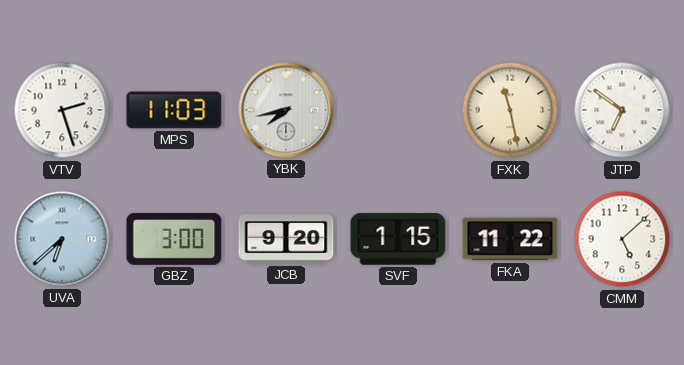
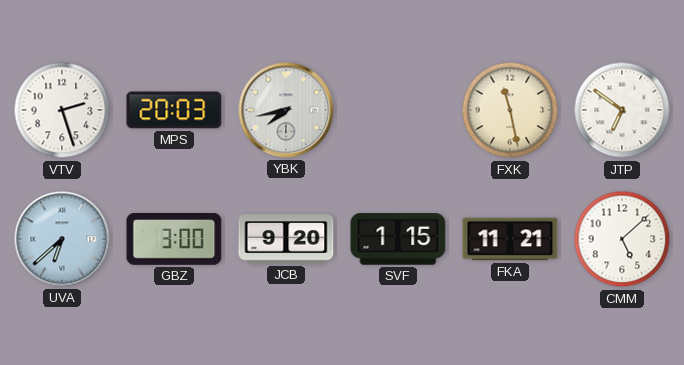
MPS: 11:03 -> 20:03 (174, 110)
FKA: 11:22 -> 11:21 (510, 239)
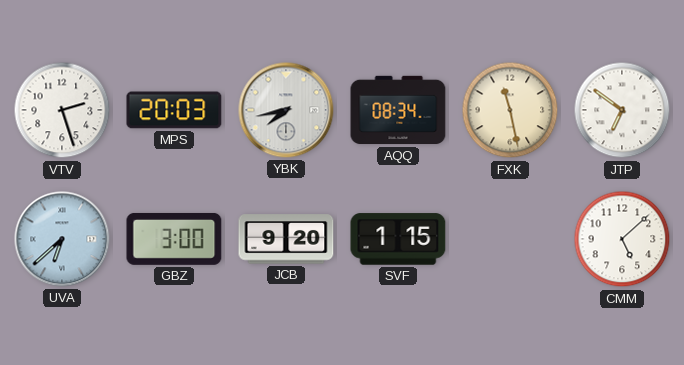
AQQ: none -> 08:34 (398, 110)
FKA: 11:21 -> none (510, 239)
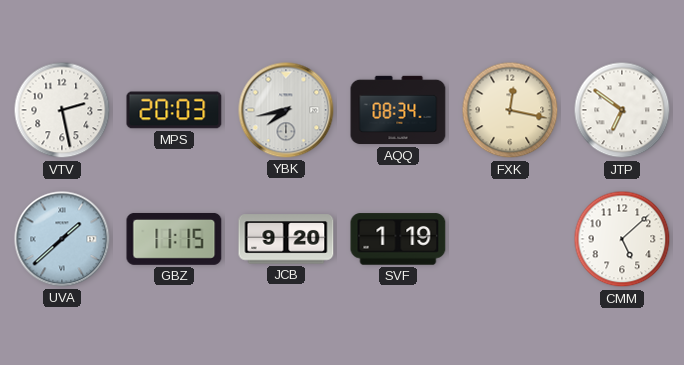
VTV: 2:27 -> 2:28 (62, 110)
FXK: 11:28 -> 12:17 (510, 110)
UVA: 6:38 -> 1:38 (62, 239)
GBZ: 3:00 -> 11:15 (174, 239)
SVF: 1:15 -> 1:19 (398, 239)
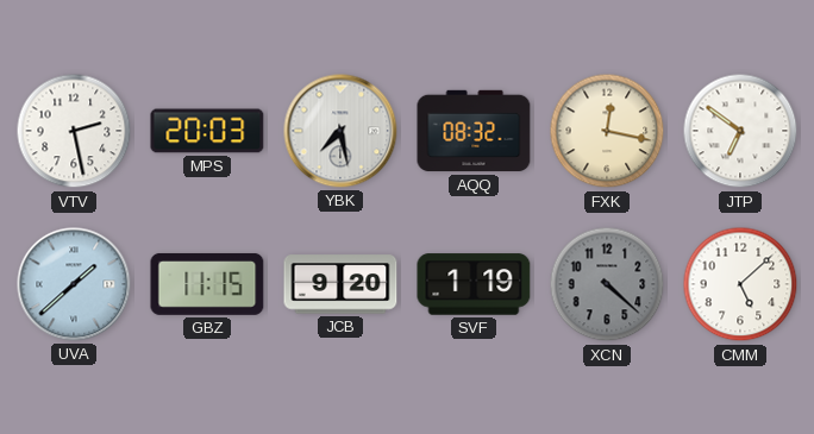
YBK: 7:43 -> 7:28 (340, 131)
AQQ: 08:34 -> 08:32 (474, 131)
XCN: none -> 4:22 (607, 284)
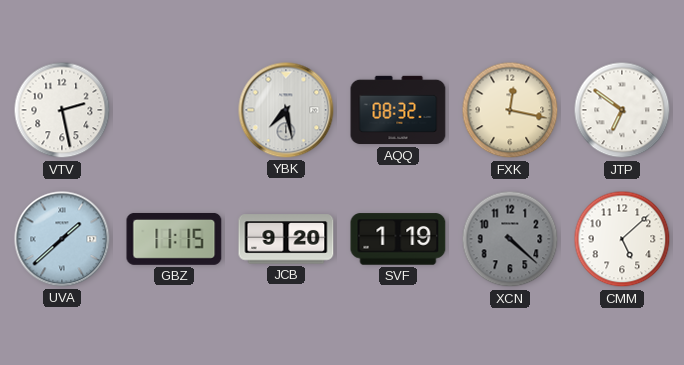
MPS: 20:03 -> none (207, 131)
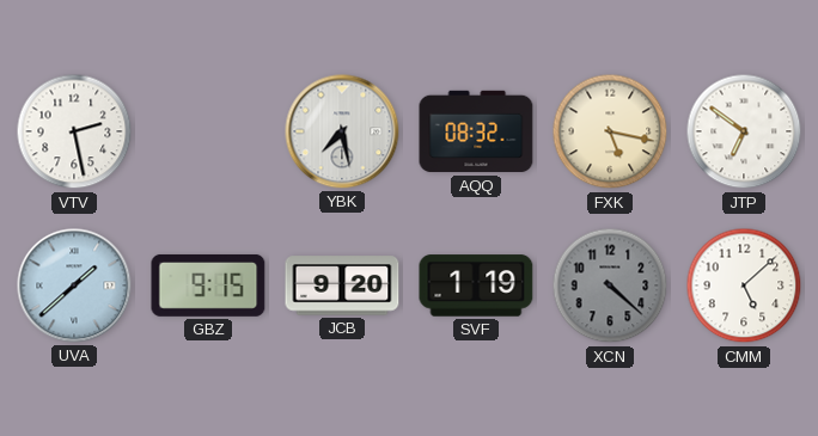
FXK: 12:17 -> 5:17 (610, 131)
GBZ: 11:15 -> 9:15 (208, 285)
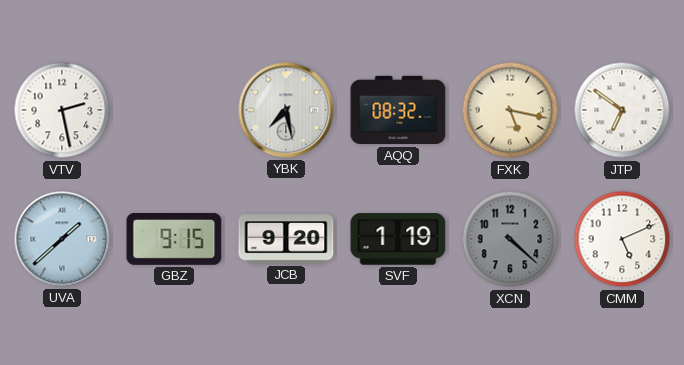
CMM: 5:08 -> 5:11 (622, 239)
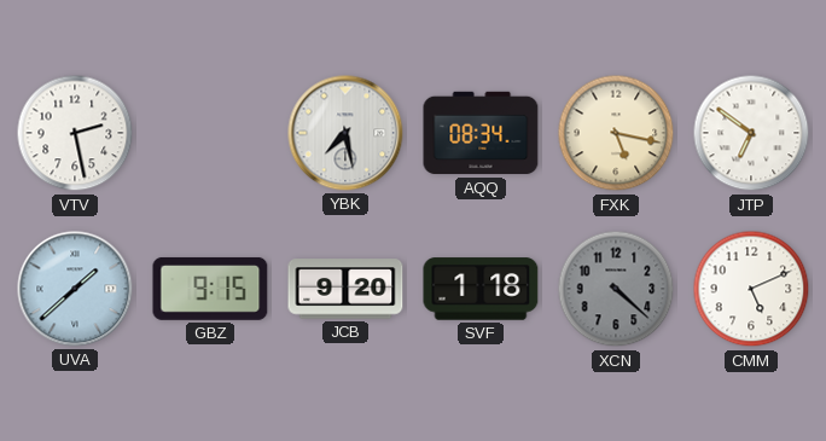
AQQ: 08:32 -> 08:34 (481, 133)
SVF: 1:19 -> 1:18 (481, 289)
